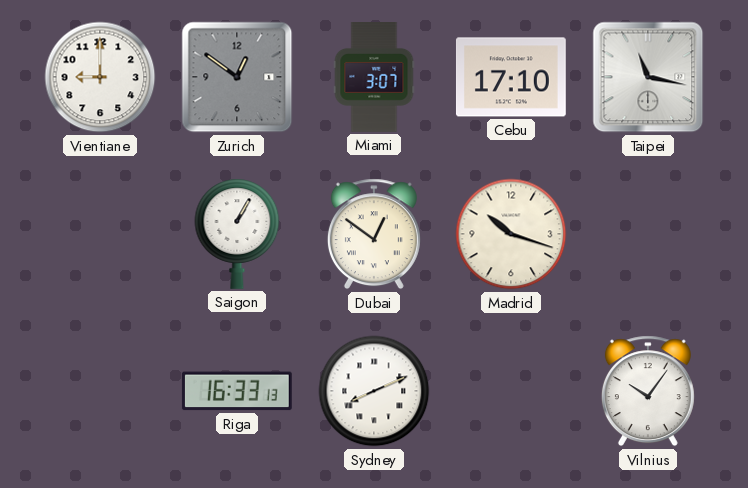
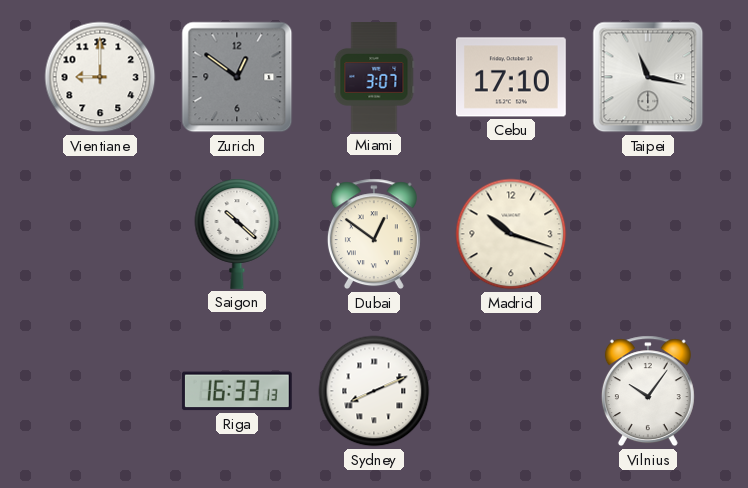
Saigon: 1:05 -> 10:22 (237, 234)
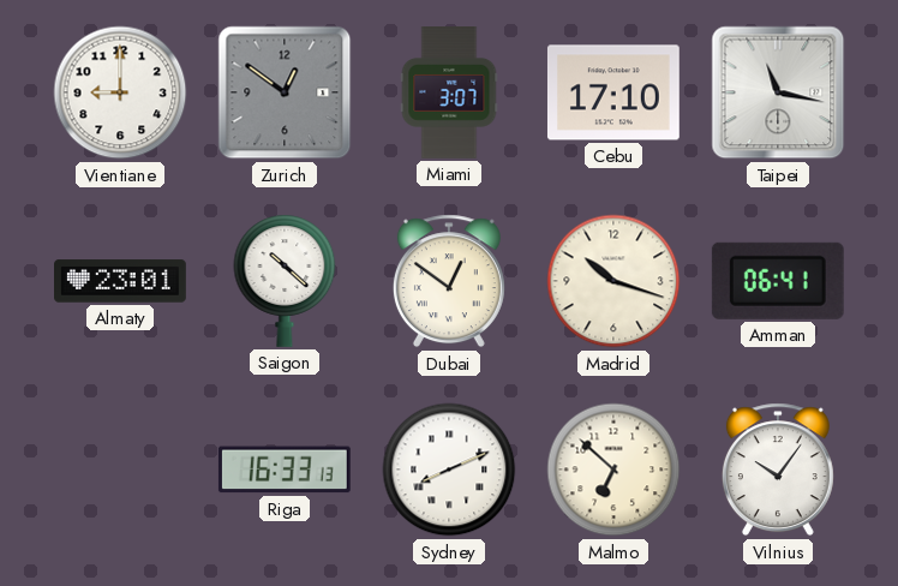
Almaty: none -> 23:01 (121, 281)
Amman: none -> 06:41 (778, 281)
Malmo: none -> 6:52 (613, 470)
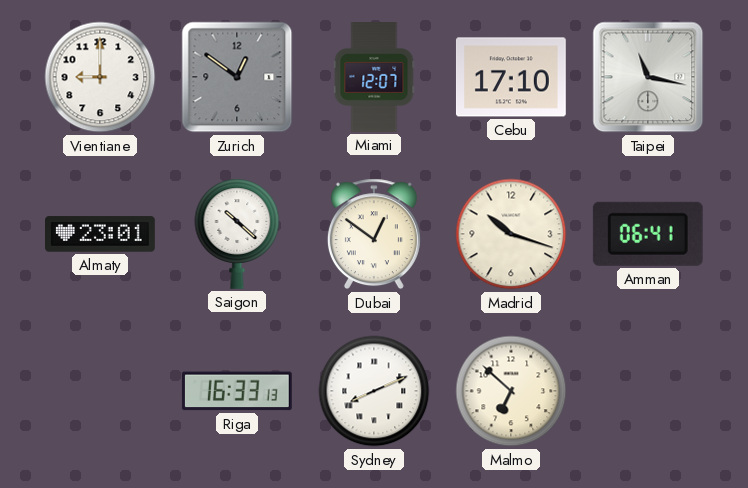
Miami: 3:07 -> 12:07 (374, 78)
Vilnius: 10:06 -> none (778, 470)
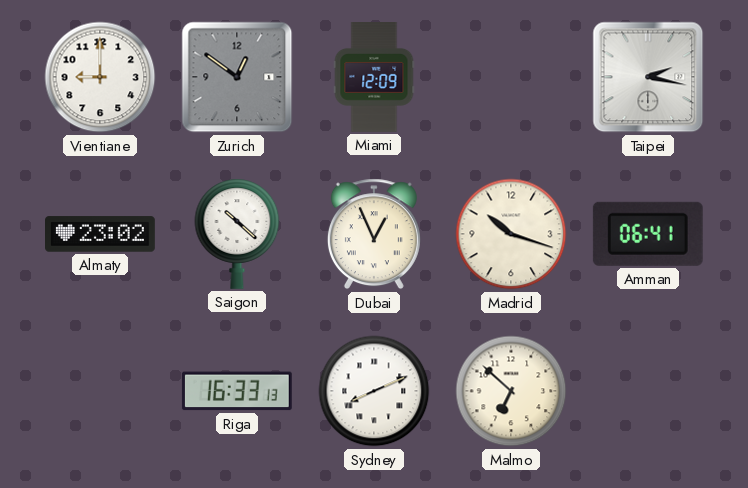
Miami: 12:07 -> 12:09 (374, 78)
Cebu: 17:10 -> none (511, 77)
Taipei: 11:17 -> 2:17 (648, 77)
Almaty: 23:01 -> 23:02 (101, 234)
Dubai: 12:51 -> 12:56 (374, 234)
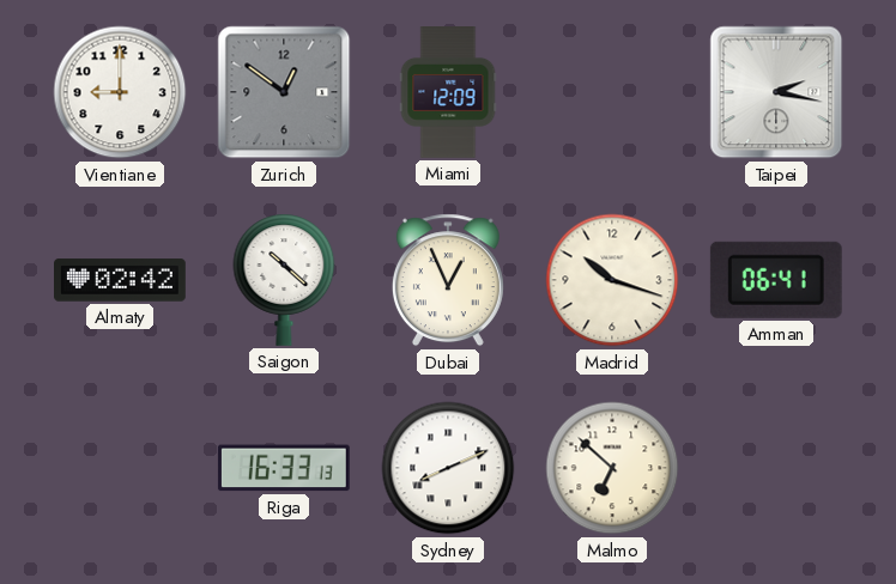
Almaty: 23:02 -> 02:42 (121, 280)
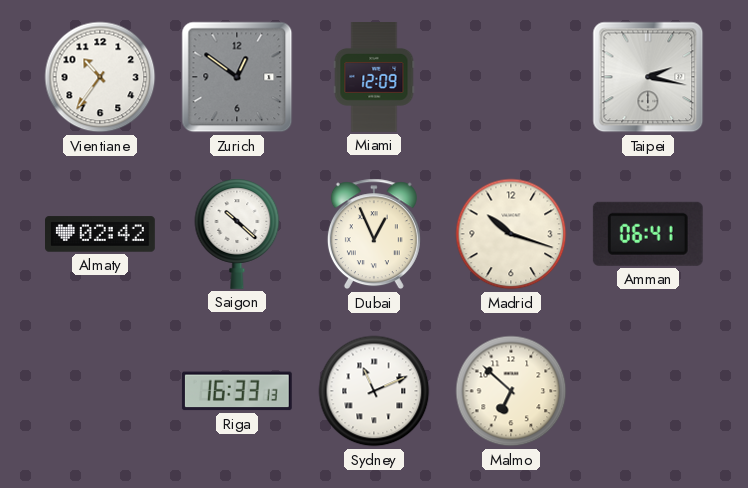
Vientiane: 9:00 -> 10:36 (100, 77)
Sydney: 8:11 -> 11:11 (374, 391)
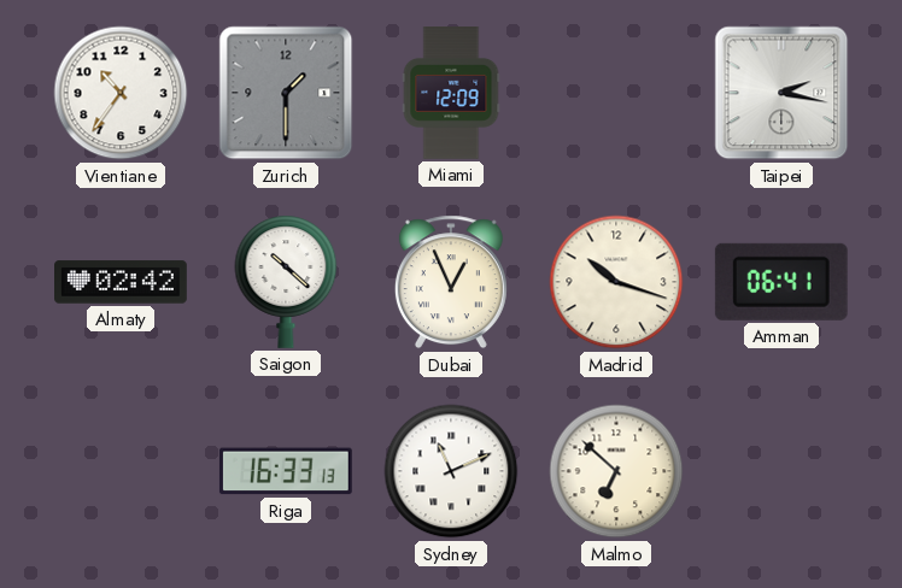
Zurich: 12:51 -> 1:30 (286, 93)
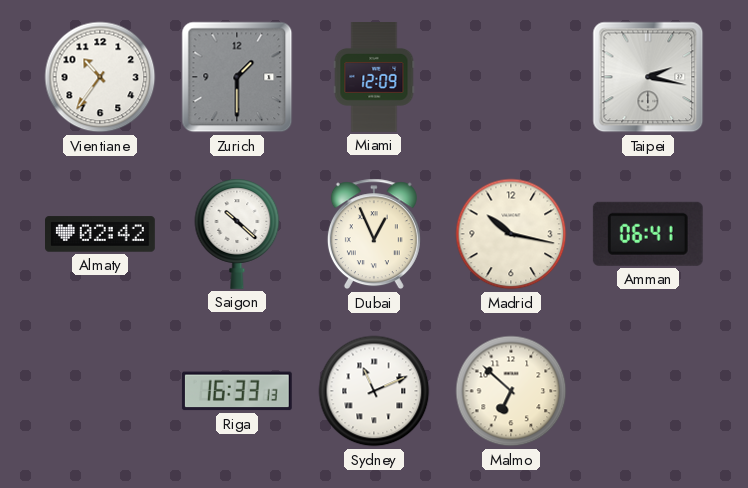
Madrid: 10:18 -> 10:17 (511, 234)
